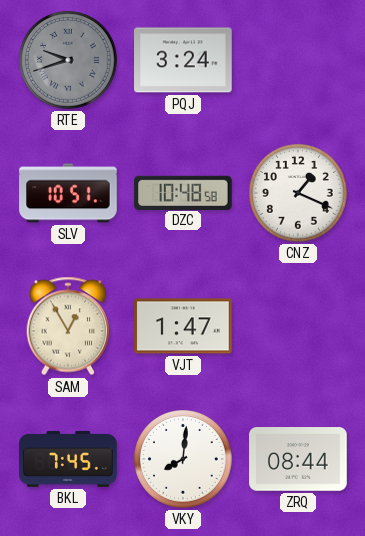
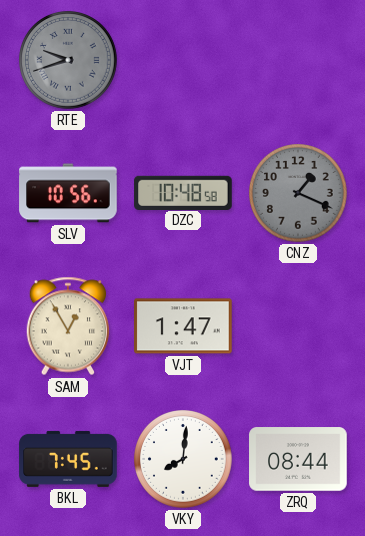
PQJ: 3:24 -> none (183, 60)
SLV: 10:51 -> 10:56 (68, 193)
CNZ dial: white -> grey (299, 194)
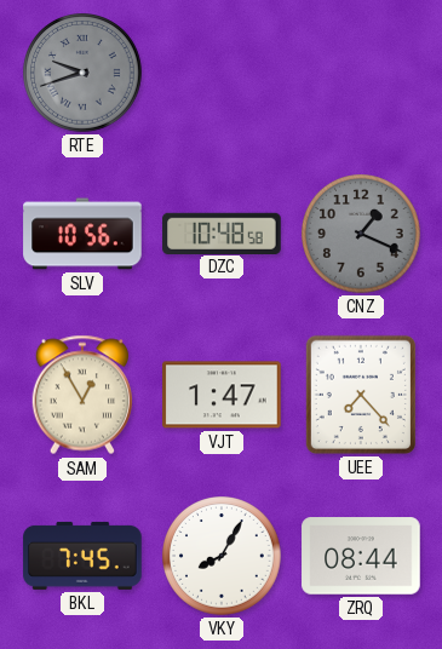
UEE: none -> 7:23 (361, 395)
VKY: 8:01 -> 8:05 (223, 557)
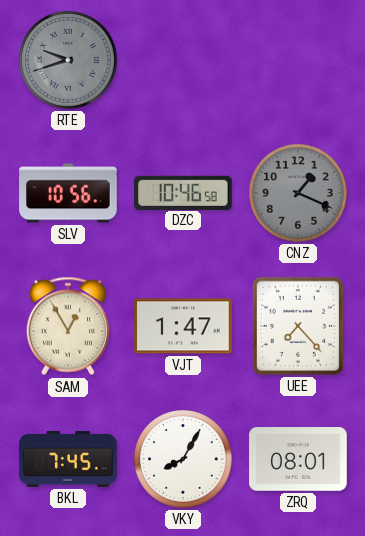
DZC: 10:48 -> 10:46 (183, 192)
ZRQ: 08:44 -> 08:01 (298, 459)
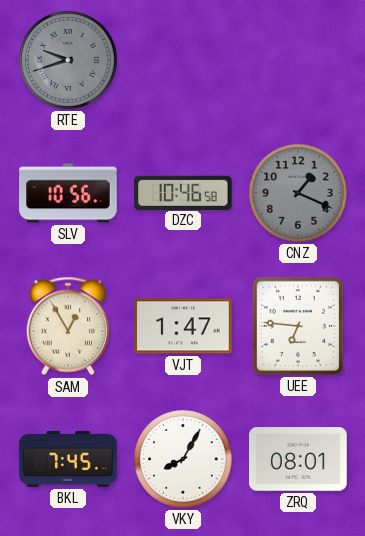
UEE: 7:23 -> 6:46 (298, 326)
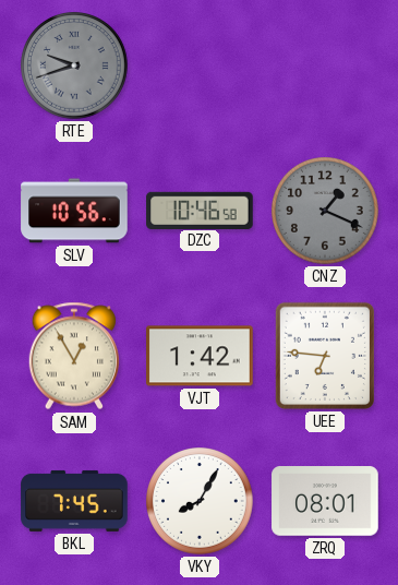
VJT: 1:47 -> 1:42 (200, 356)
